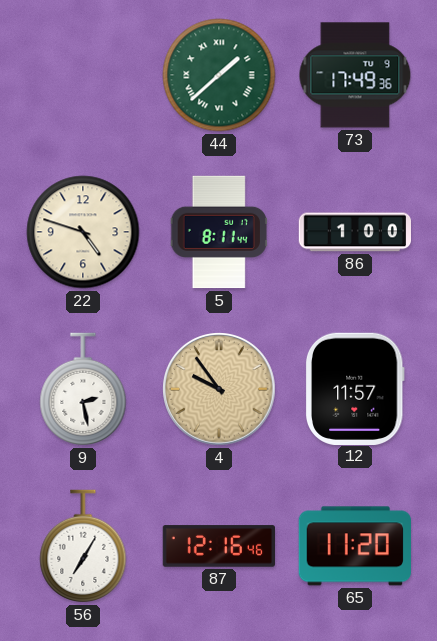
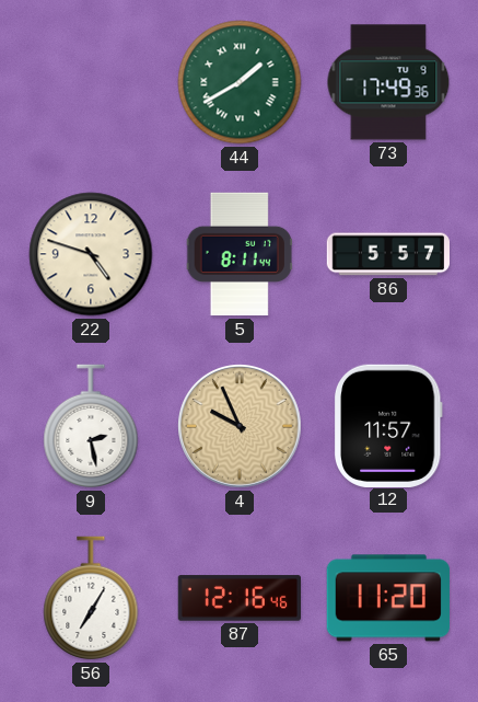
44: 1:38 -> 1:40 (240, 82)
86: 1:00 -> 5:57 (387, 254)
4: 9:54 -> 9:56 (241, 427)
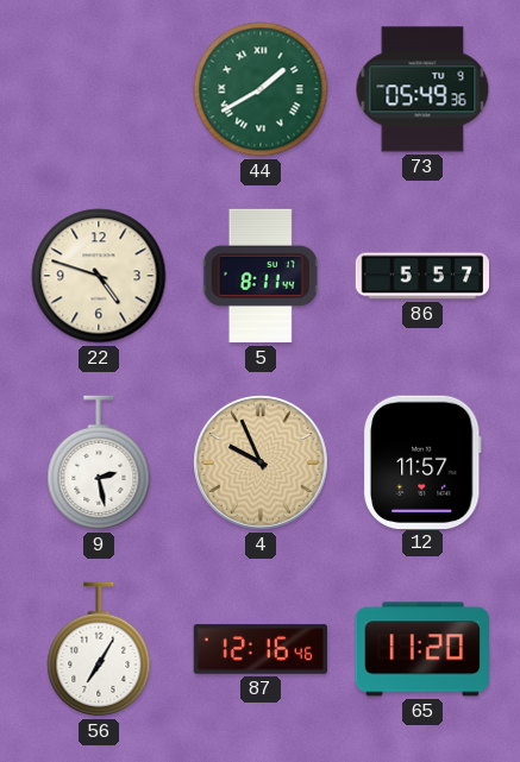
73: 17:49 -> 05:49 (422, 89)
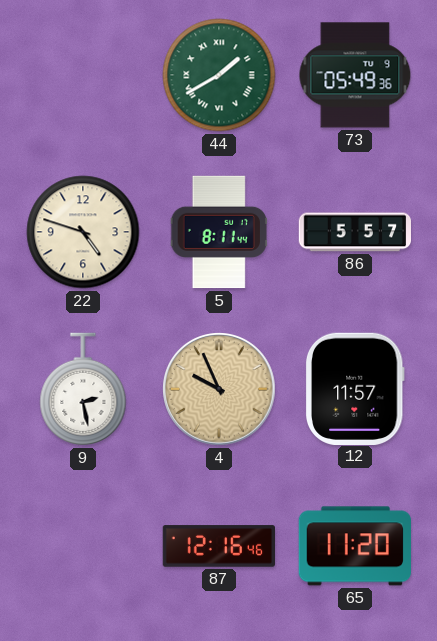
56: 7:05 -> none (99, 649)
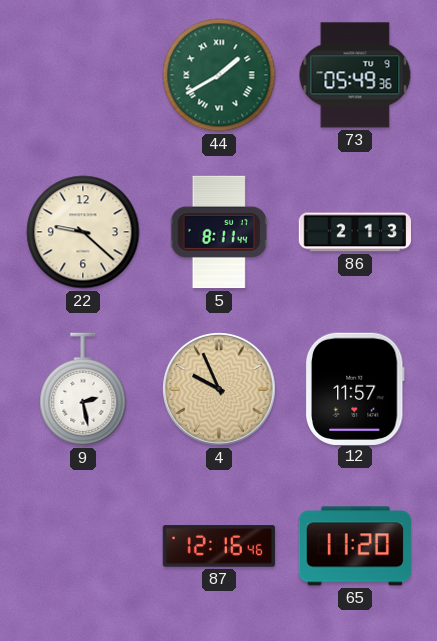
22: 4:48 -> 9:22 (83, 232)
86: 5:57 -> 2:13 (354, 232)
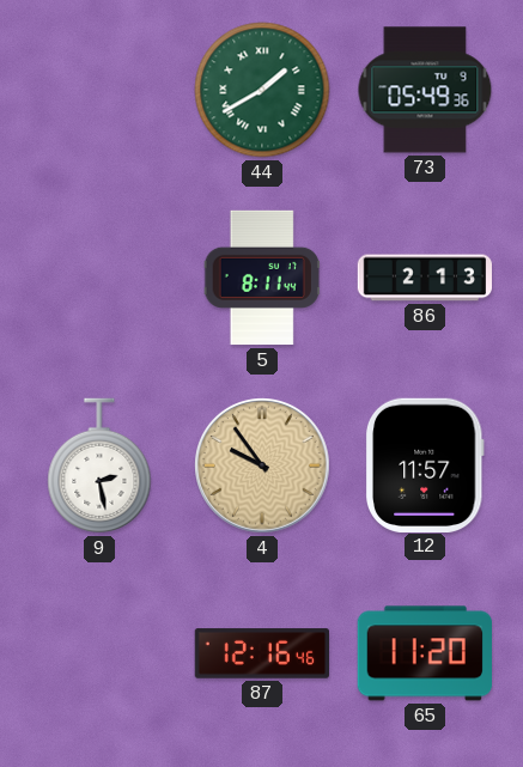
22: 9:22 -> none (83, 232)
4: 9:56 -> 9:54 (263, 467)
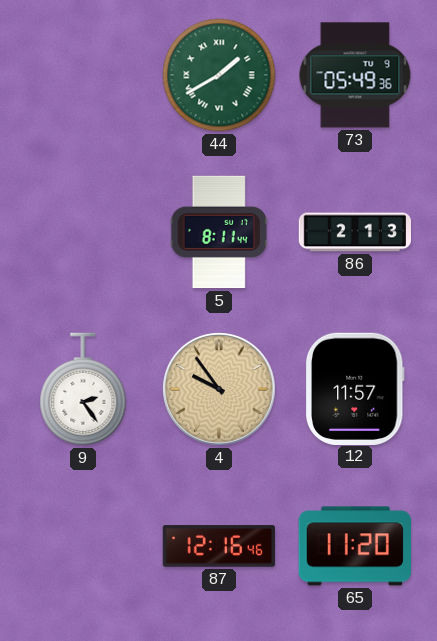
9: 2:28 -> 2:24 (83, 389)
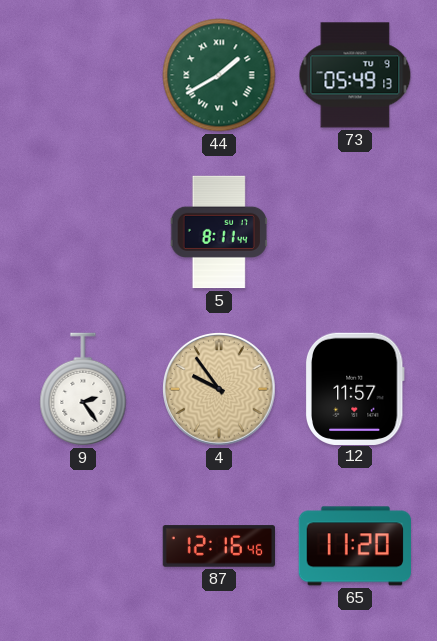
73: 05:49:36 -> 05:49:13 (355, 75)
86: 2:13 -> none (354, 232)
